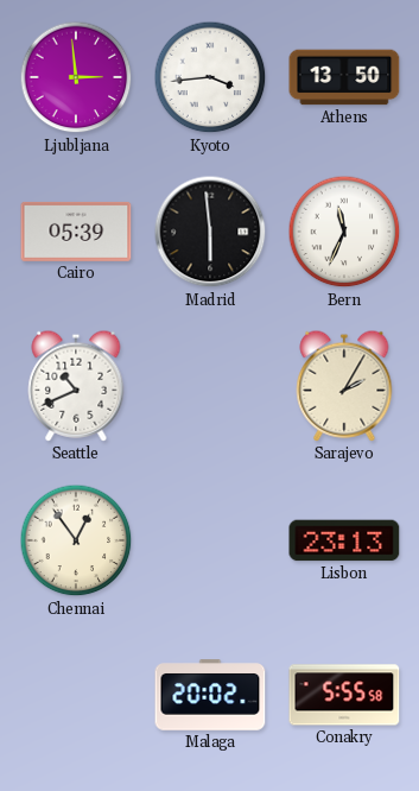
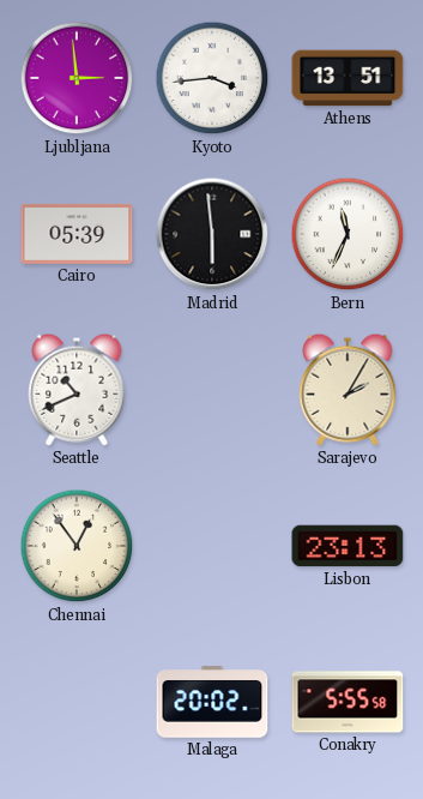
Athens: 13:50 -> 13:51 (348, 78)
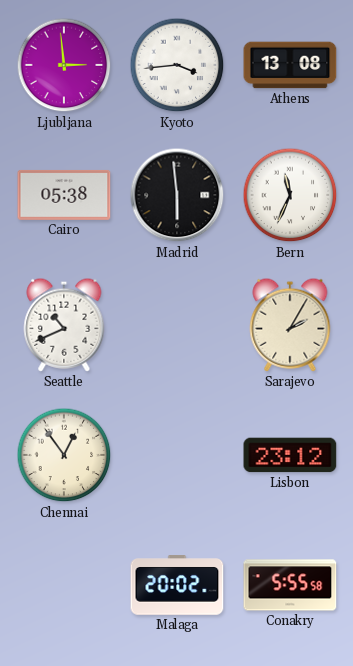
Athens: 13:51 -> 13:08 (290, 65)
Cairo: 05:39 -> 05:38 (64, 195)
Lisbon: 23:13 -> 23:12 (290, 455)
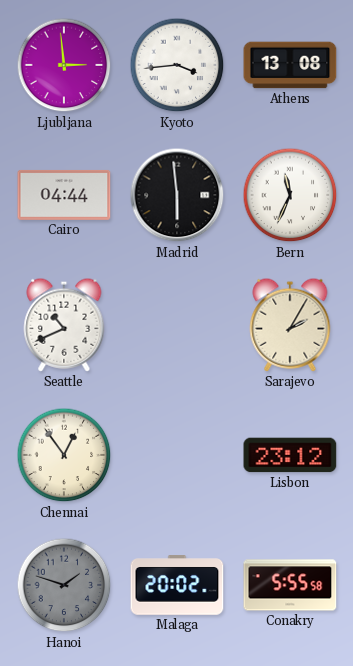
Cairo: 05:38 -> 04:44 (64, 195)
Hanoi: none -> 1:48 (64, 585)
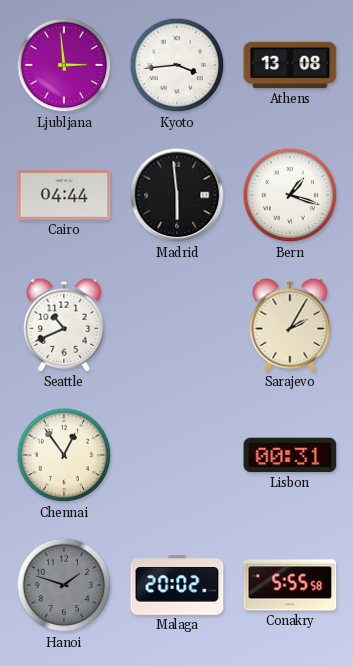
Bern: 11:34 -> 1:18 (290, 195)
Lisbon: 23:12 -> 00:31 (290, 455)
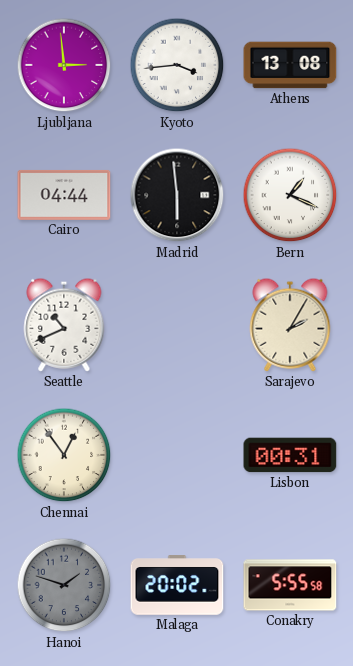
Bern: 1:18 -> 1:19 (290, 195)
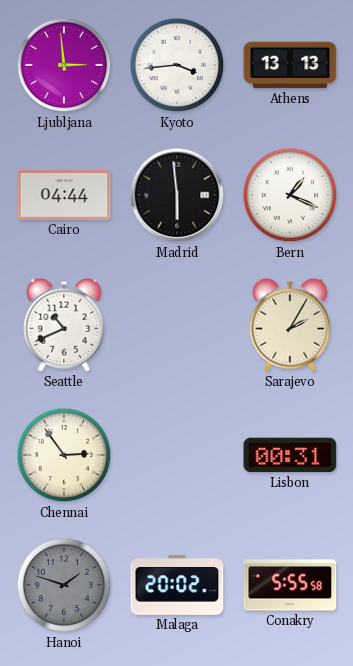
Athens: 13:08 -> 13:13 (290, 65)
Chennai: 12:54 -> 2:54 (64, 455)
